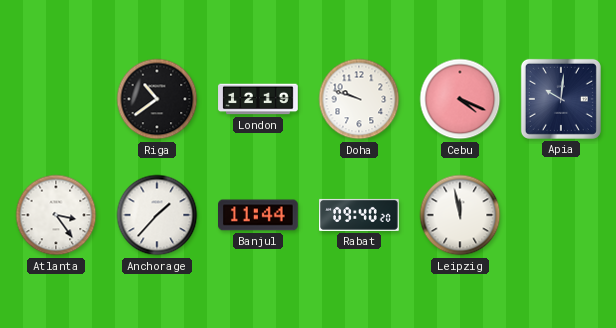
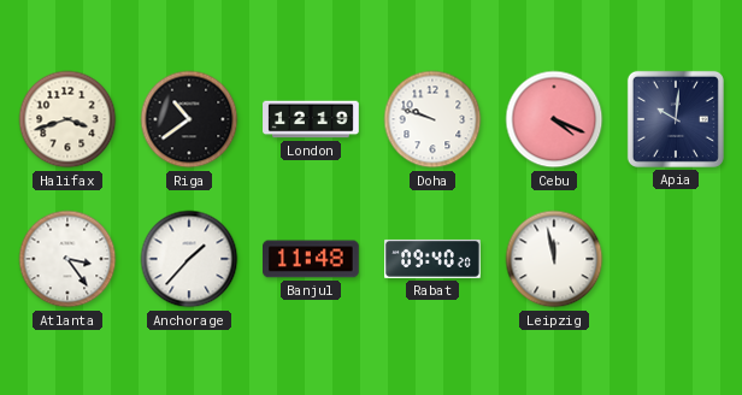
Halifax: none -> 3:42 (67, 119)
Banjul: 11:44 -> 11:48 (312, 259)
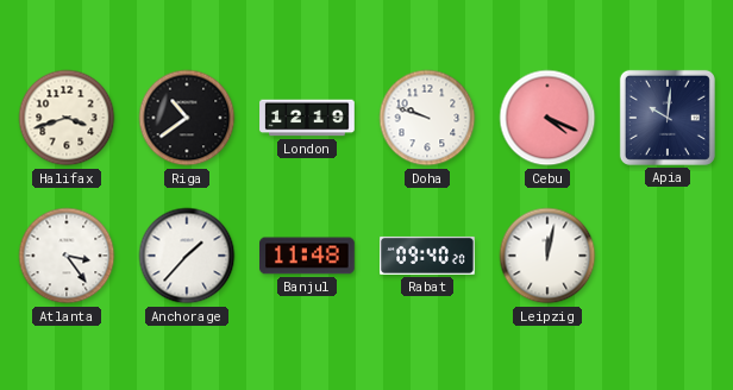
Leipzig: 11:58 -> 12:02 (547, 256)
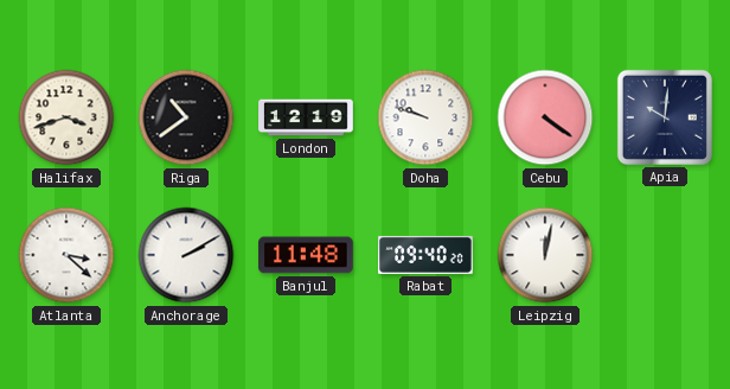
Cebu: 4:19 -> 4:21 (545, 117)
Atlanta: 3:24 -> 3:22 (66, 255)
Anchorage: 1:37 -> 2:10 (186, 255)
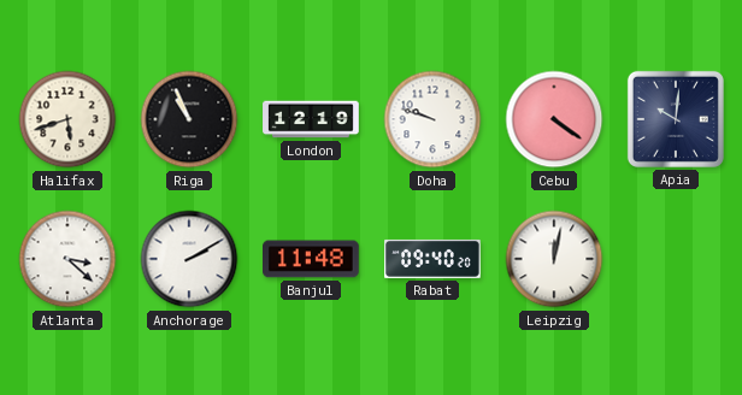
Halifax: 3:42 -> 5:42 (67, 119)
Riga: 10:39 -> 10:56 (189, 119)
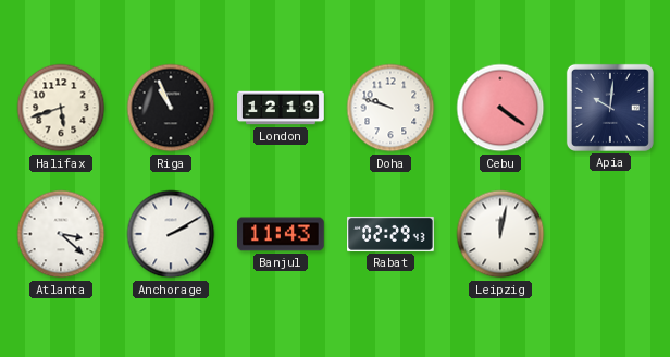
Banjul: 11:48 -> 11:43 (282, 234)
Rabat: 09:40 -> 02:29 (390, 234)
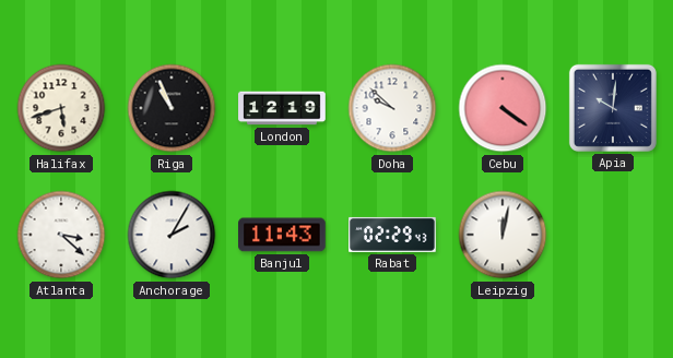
Doha: 9:48 -> 9:52 (392, 108)
Anchorage: 2:10 -> 2:05 (172, 235)
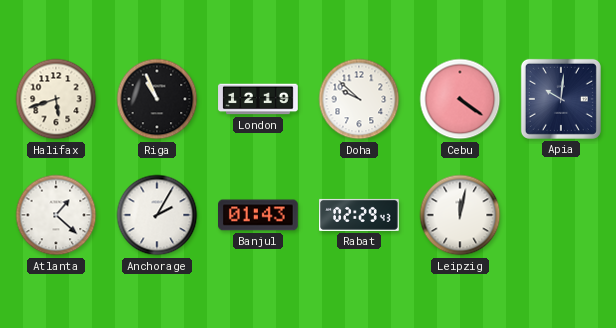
Atlanta: 3:22 -> 1:22 (56, 215)
Banjul: 11:43 -> 01:43 (259, 215)
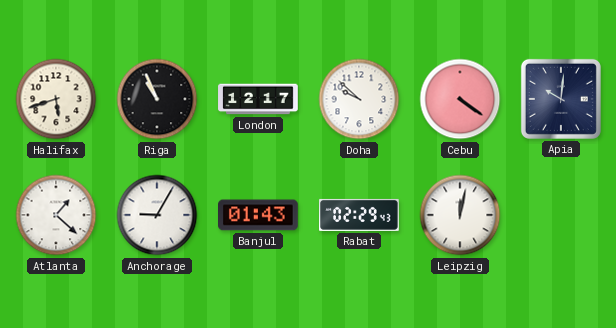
London: 12:19 -> 12:17 (258, 99)
Anchorage: 2:05 -> 9:05 (157, 215)
